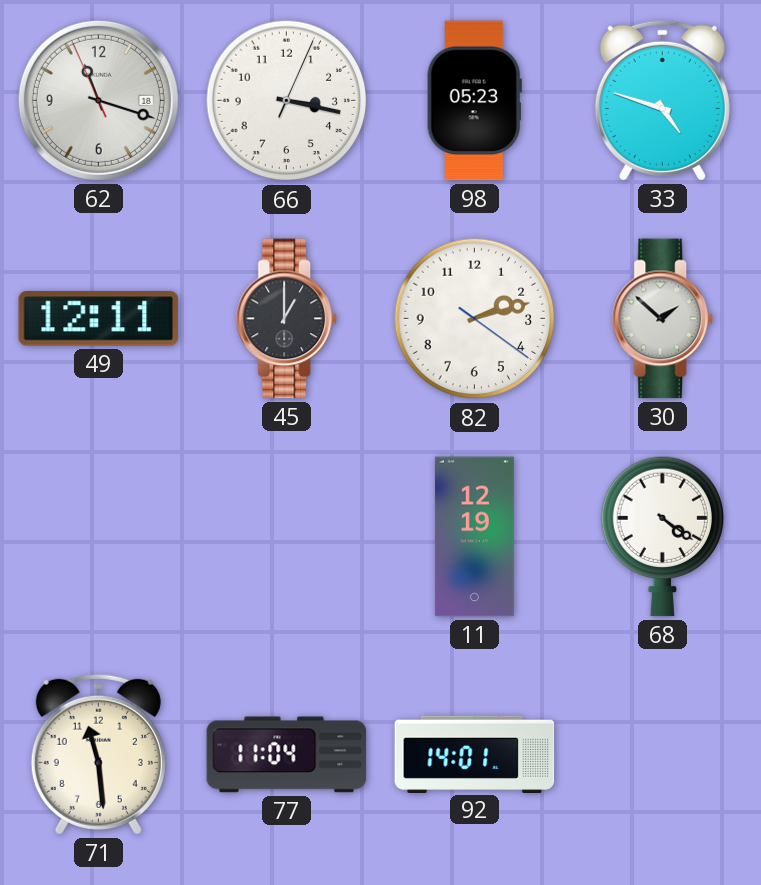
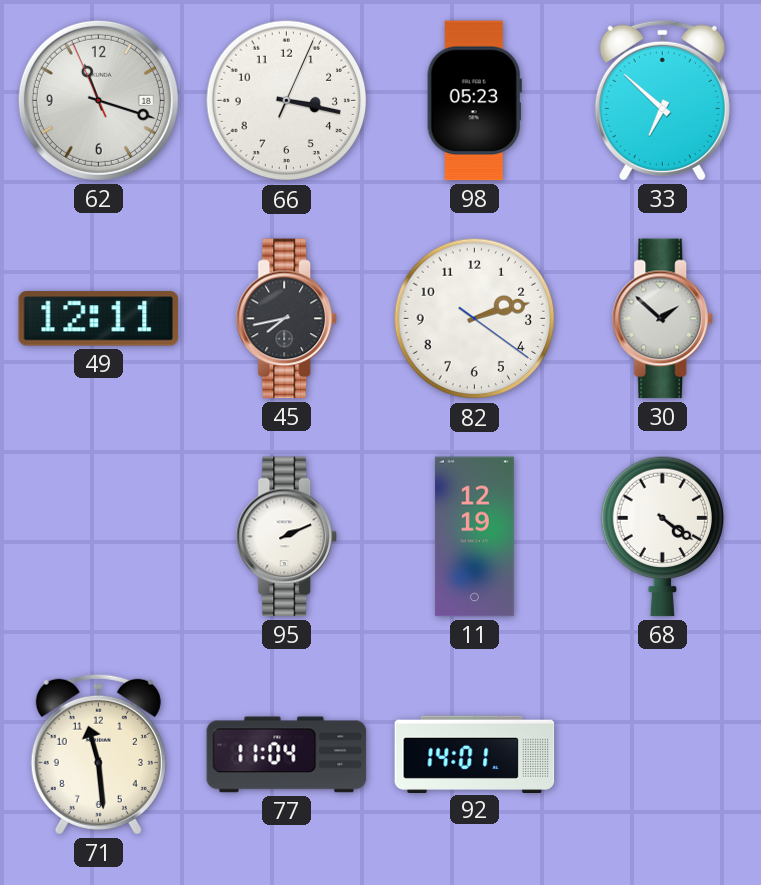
33: 4:48 -> 6:52 (662, 100)
45: 1:00 -> 7:43 (286, 319)
95: none -> 2:11 (286, 537)
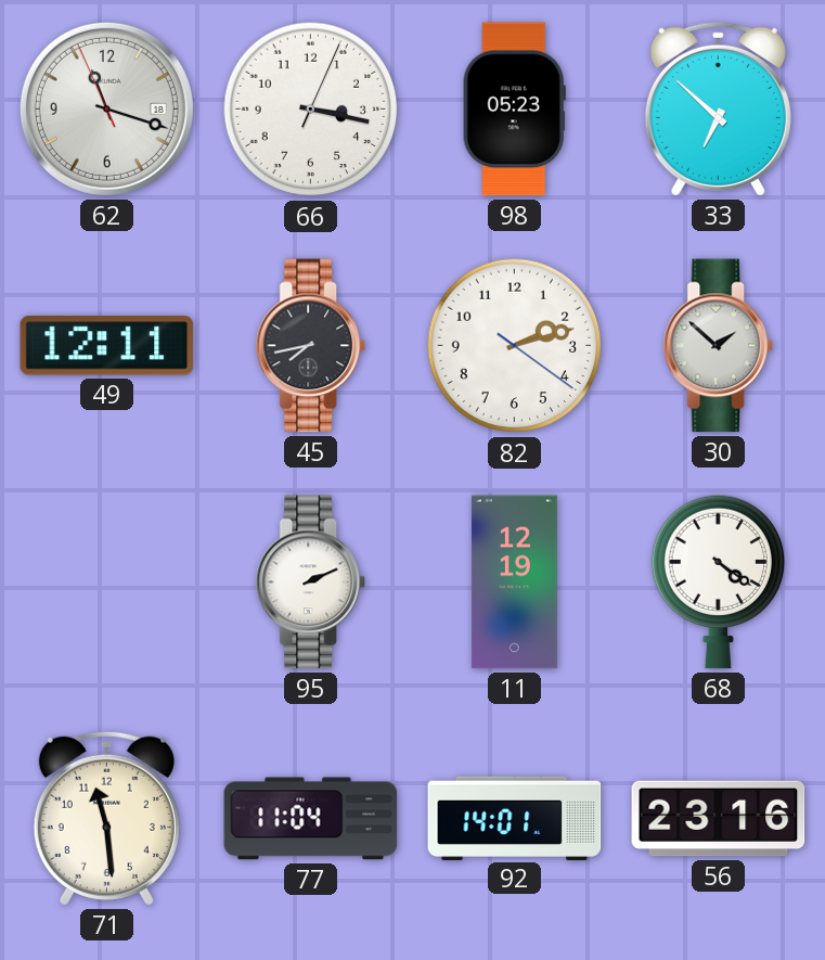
56: none -> 23:16 (719, 819)
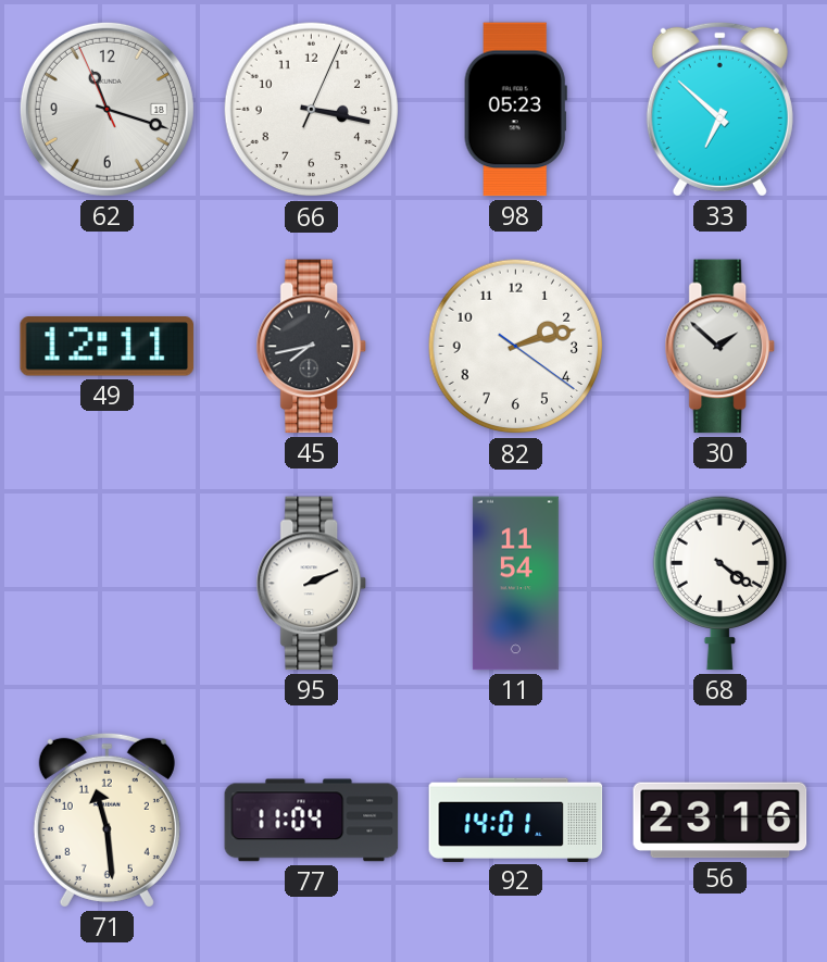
11: 12:19 -> 11:54 (515, 584)
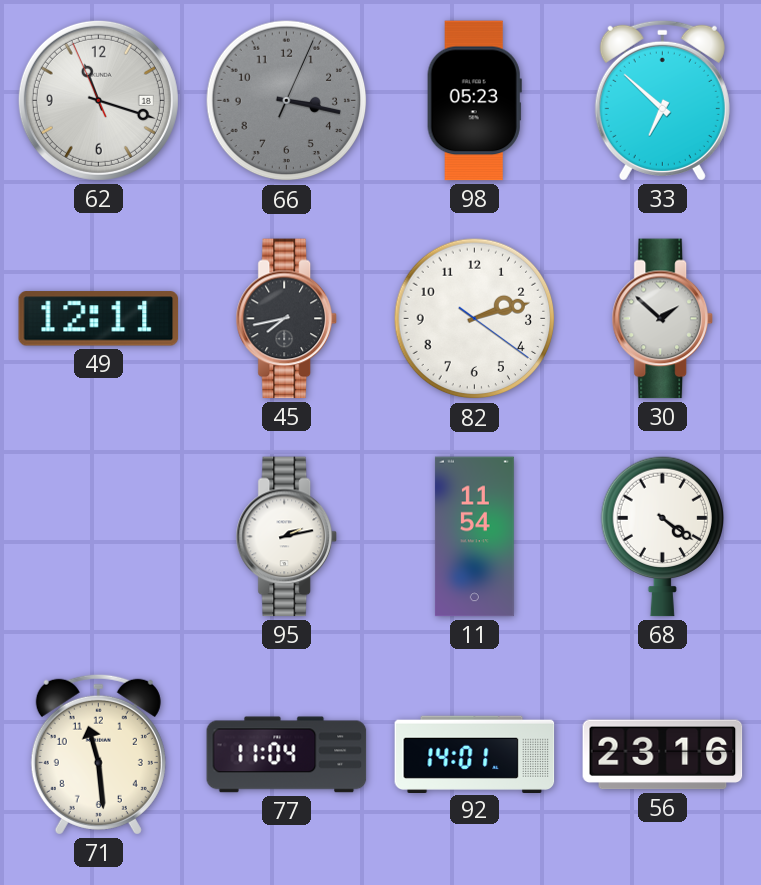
66 dial: white -> grey (287, 101)
95: 2:11 -> 2:13 (286, 537)
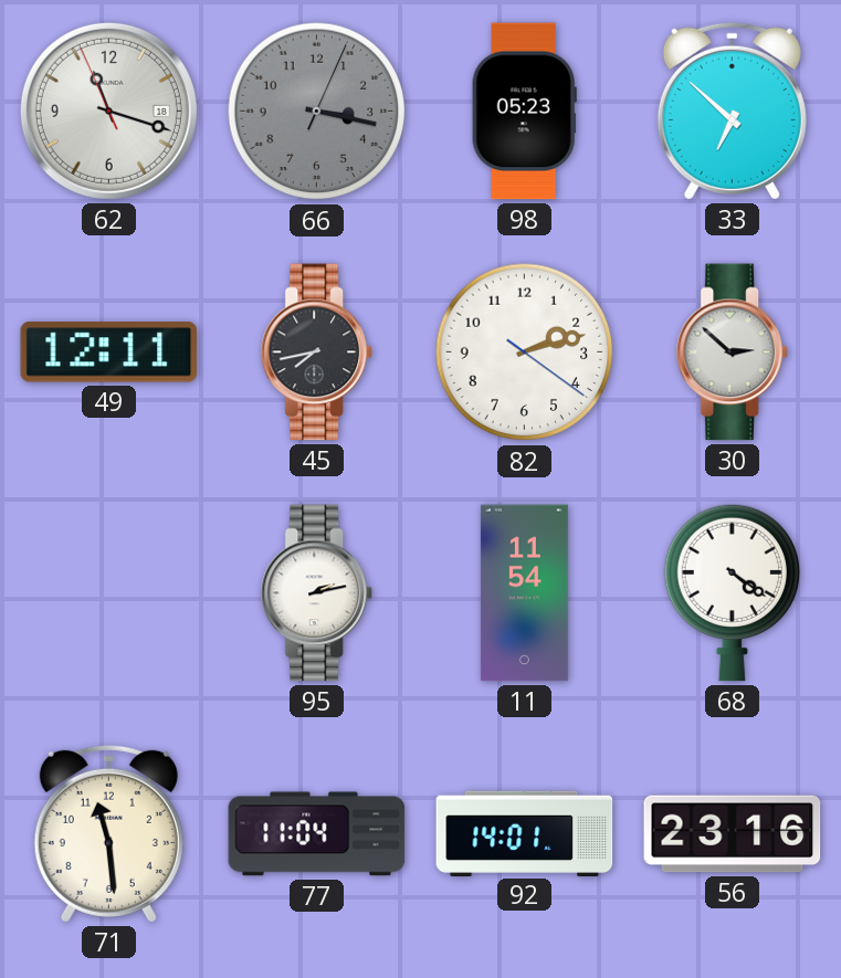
30: 1:52 -> 2:52 (732, 353)
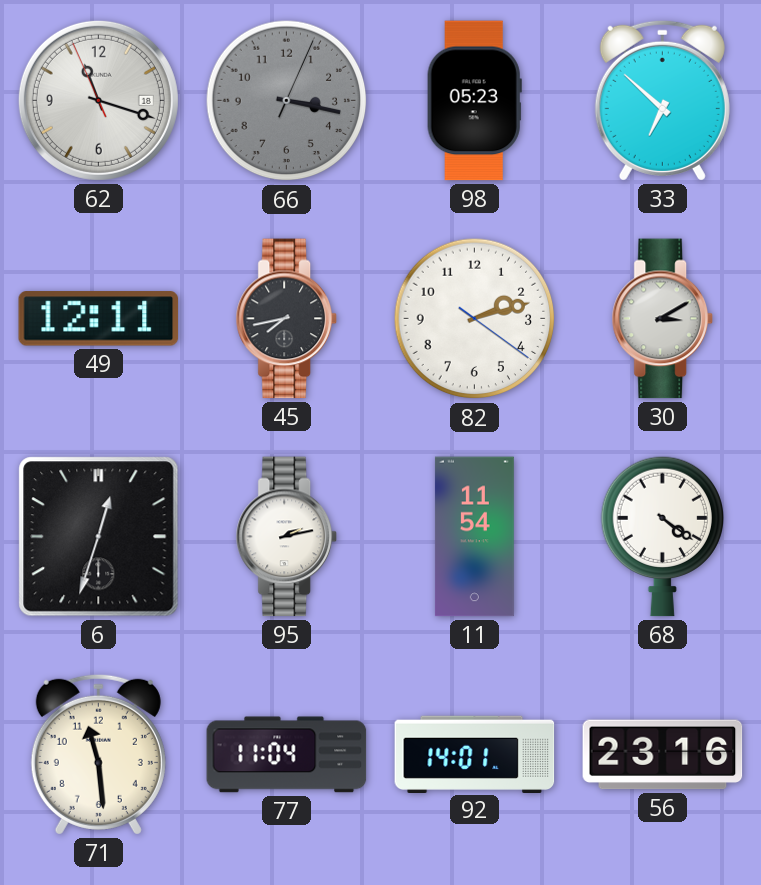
30: 2:52 -> 3:10 (662, 319)
6: none -> 12:33 (99, 537)
